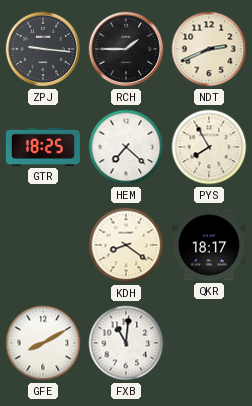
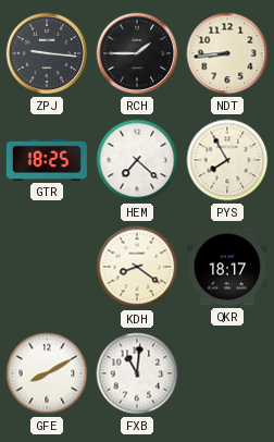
NDT: 2:41 -> 8:44 (227, 53)
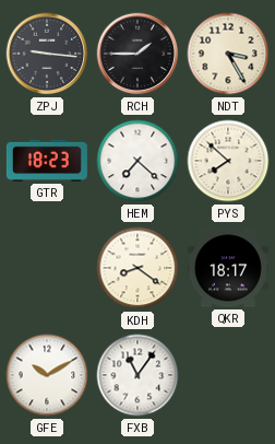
NDT: 8:44 -> 3:25 (228, 54)
GTR: 18:25 -> 18:23 (47, 161)
PYS: 7:55 -> 7:52 (228, 161)
GFE: 8:10 -> 10:10 (47, 375)
FXB: 11:01 -> 11:06 (137, 375)
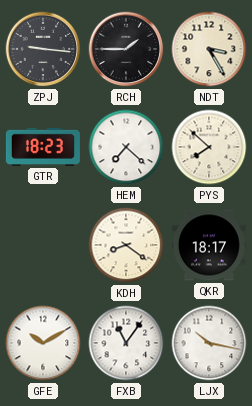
LJX: none -> 10:17 (209, 343)
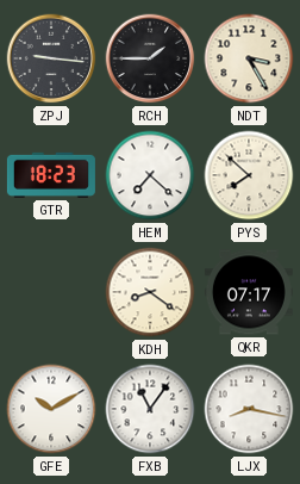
QKR: 18:17 -> 07:17 (249, 292)
LJX: 10:17 -> 8:17 (249, 409)
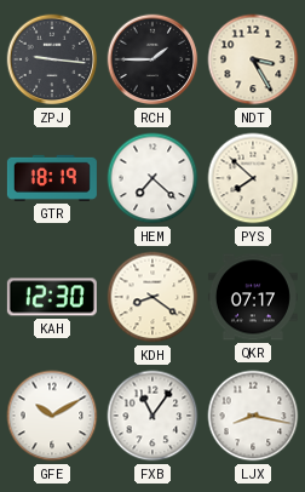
GTR: 18:23 -> 18:19 (52, 178)
KAH: none -> 12:30 (52, 297)
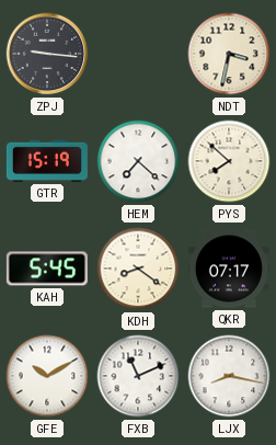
RCH: 1:45 -> none (152, 59)
NDT: 3:25 -> 3:32 (229, 54)
GTR: 18:19 -> 15:19 (47, 161)
KAH: 12:30 -> 5:45 (47, 269)
FXB: 11:06 -> 11:11 (138, 376)
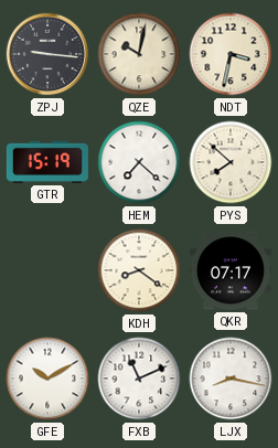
QZE: none -> 10:02 (139, 54)
KAH: 5:45 -> none (47, 269)
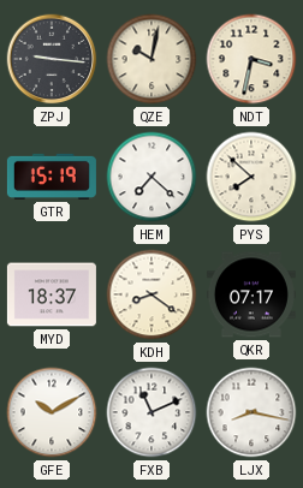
MYD: none -> 18:37 (52, 294)
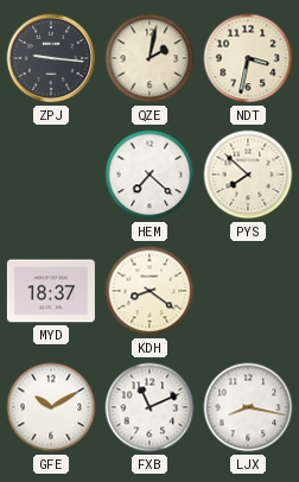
QZE: 10:02 -> 2:02 (149, 58)
GTR: 15:19 -> none (52, 177)
QKR: 07:17 -> none (251, 294)
